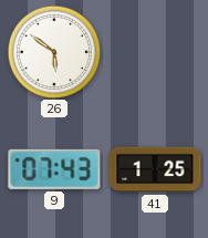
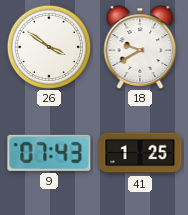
26: 5:51 -> 3:51 (48, 46)
18: none -> 9:40 (140, 47)
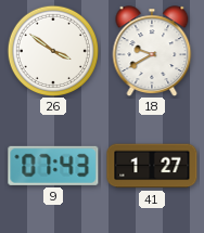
41: 1:25 -> 1:27 (152, 166)
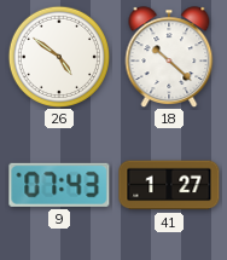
26: 3:51 -> 4:51 (58, 56)
18: 9:40 -> 10:22 (169, 57)
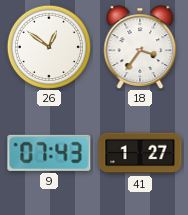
26: 4:51 -> 12:51 (48, 46)
18: 10:22 -> 3:36 (140, 47)
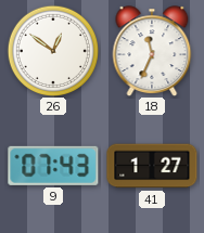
18: 3:36 -> 11:34 (152, 51)
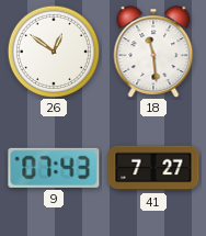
18: 11:34 -> 11:29 (153, 52)
41: 1:27 -> 7:27 (153, 168)
